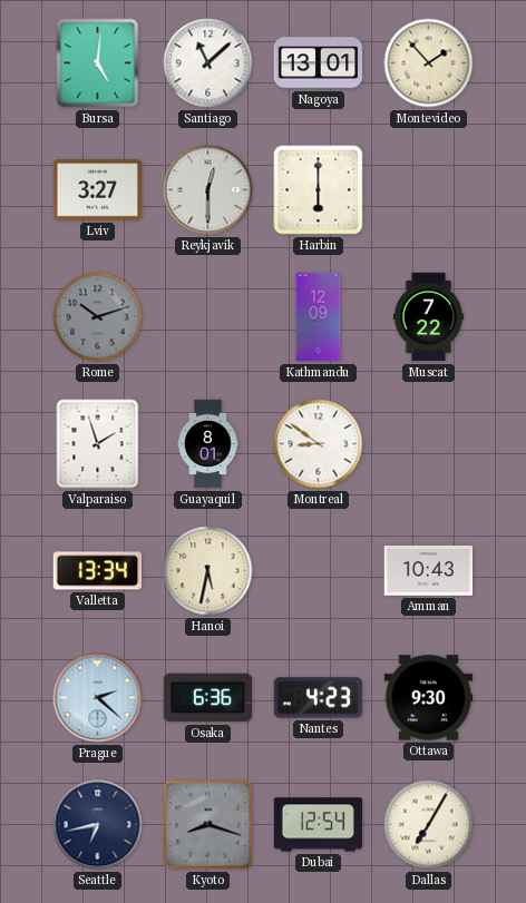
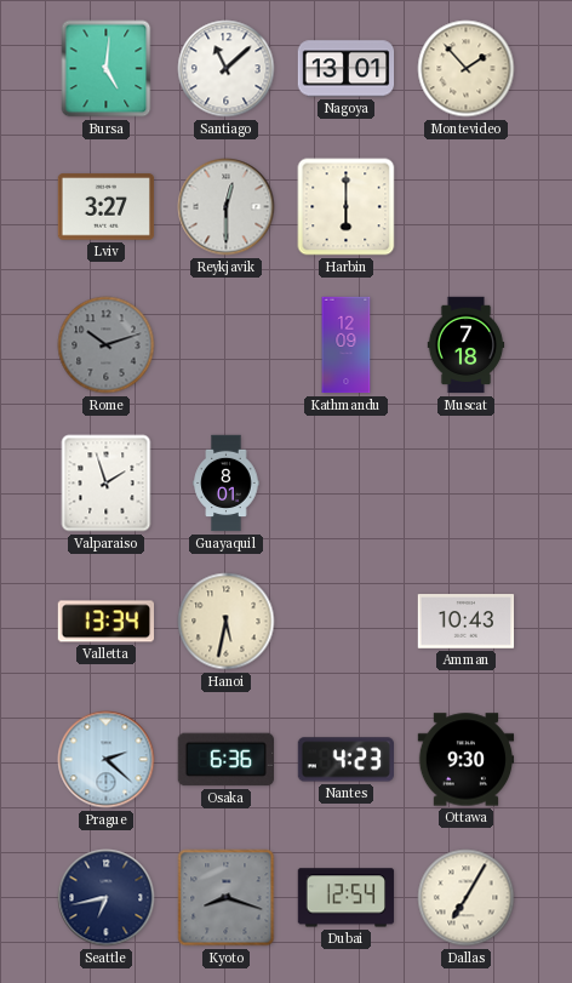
Muscat: 7:22 -> 7:18 (467, 345)
Montreal: 8:51 -> none (319, 444)
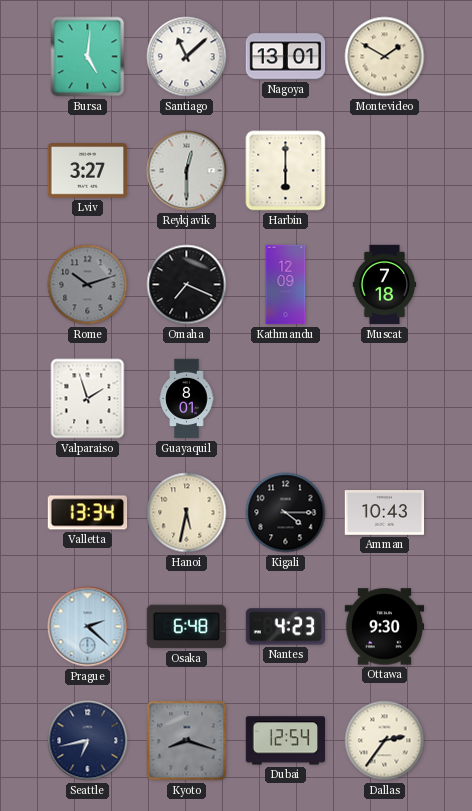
Montevideo: 1:53 -> 1:50 (385, 57)
Omaha: none -> 7:19 (187, 285)
Kigali: none -> 4:15 (286, 513)
Osaka: 6:36 -> 6:48 (186, 627)
Dallas: 7:05 -> 2:36 (385, 741)
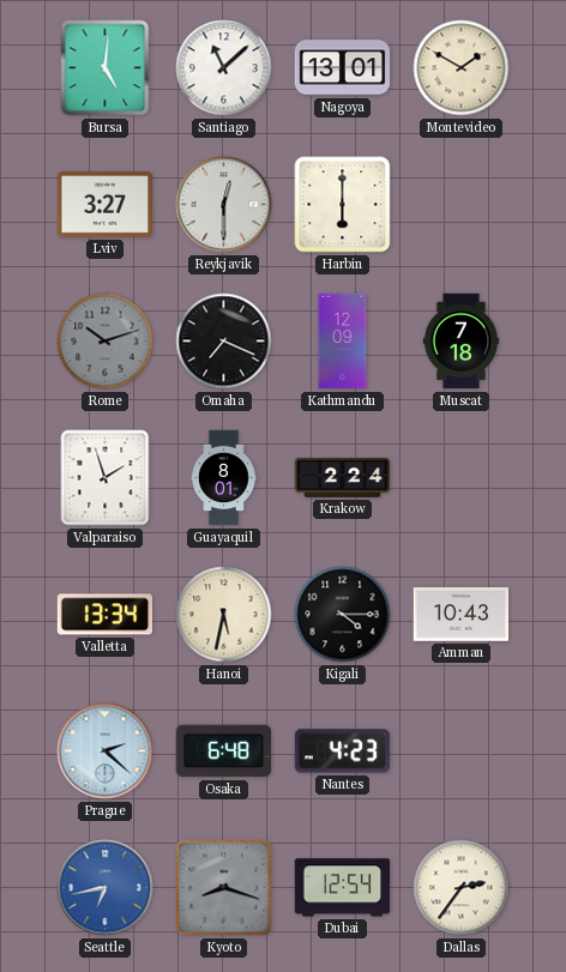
Krakow: none -> 2:24 (343, 477)
Ottawa: 9:30 -> none (385, 627)
Seattle dial: navy -> blue (106, 888)
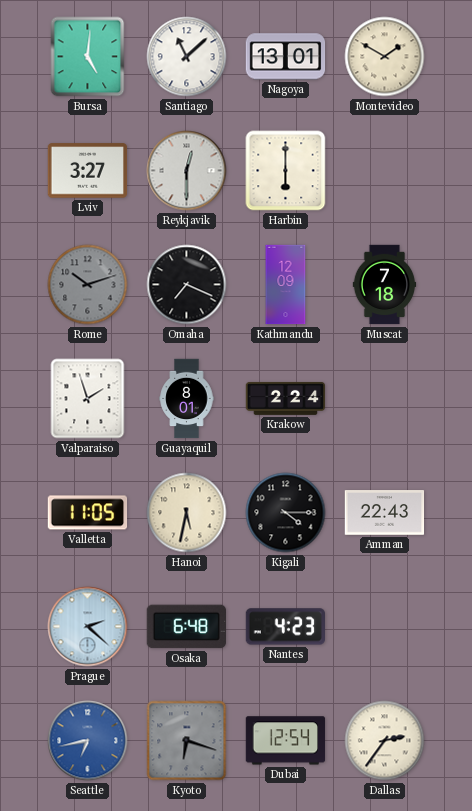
Valletta: 13:34 -> 11:05 (88, 513)
Amman: 10:43 -> 22:43 (385, 513)
Kyoto: 8:18 -> 6:18 (187, 741)
